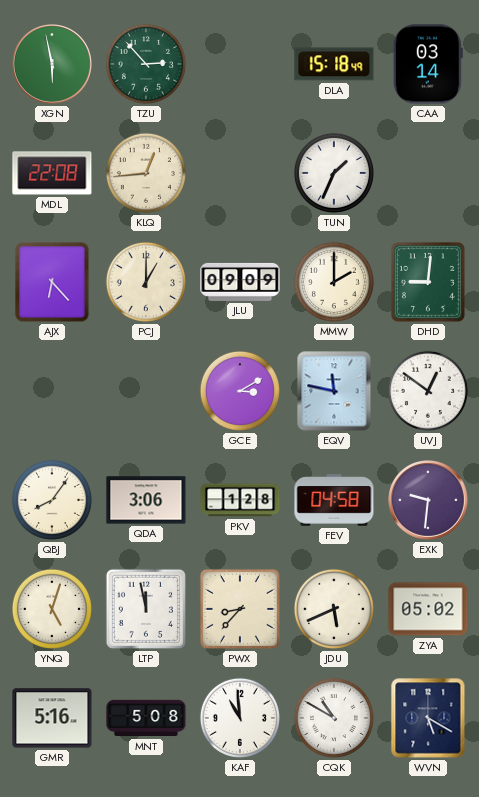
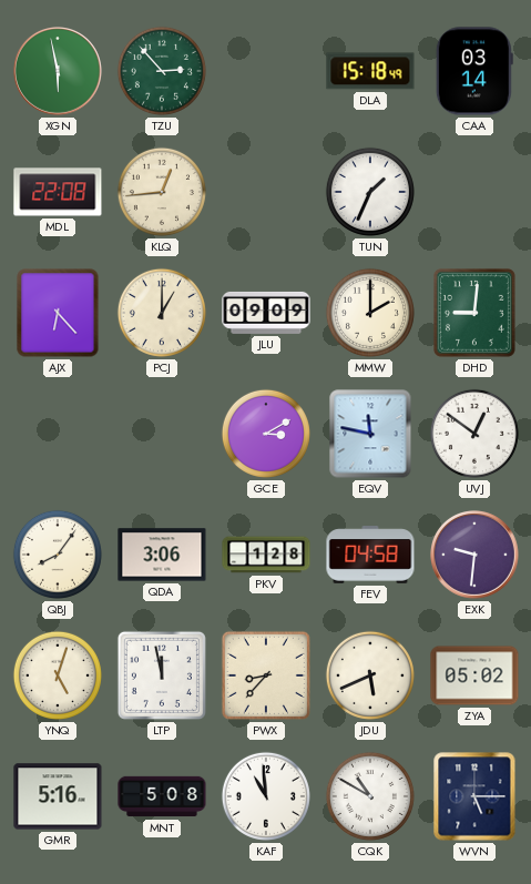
WVN: 5:20 -> 5:15 (474, 796)
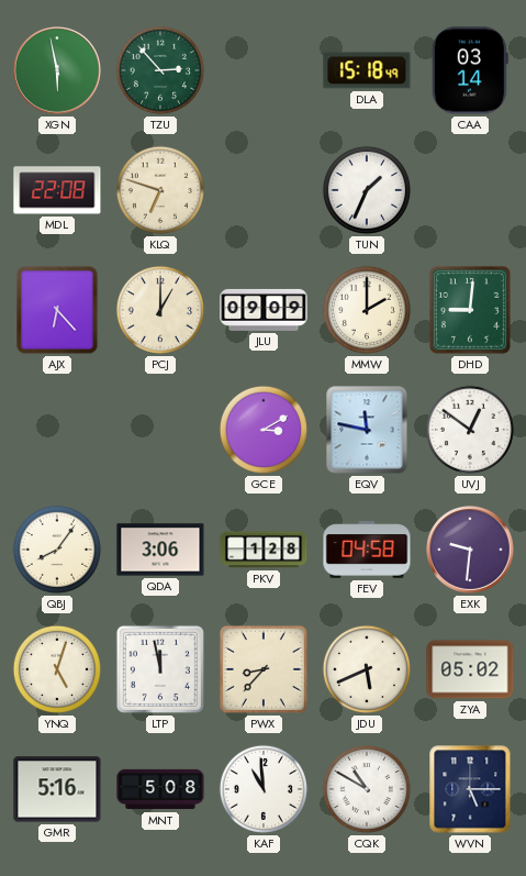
KLQ: 12:44 -> 6:48 (160, 190)
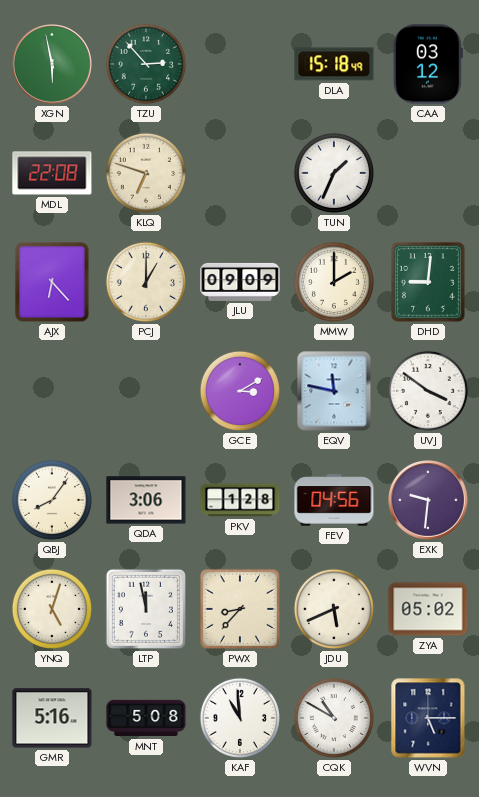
CAA: 03:14 -> 03:12 (428, 64)
UVJ: 12:51 -> 3:51 (428, 391)
FEV: 04:58 -> 04:56 (334, 500)
